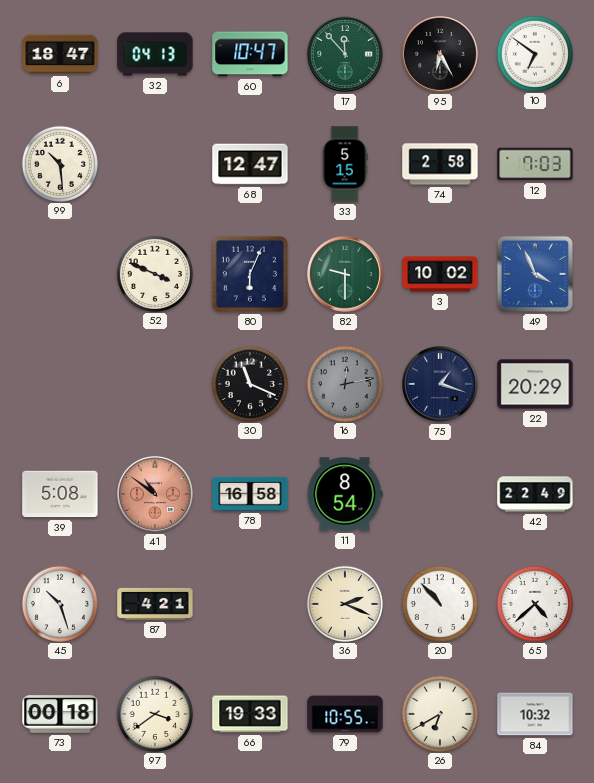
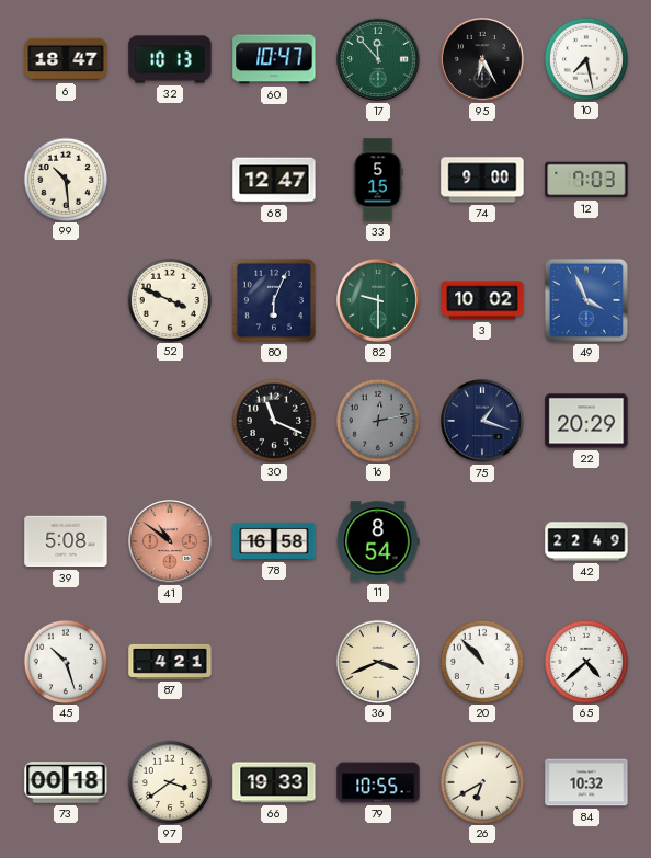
32: 04:13 -> 10:13 (170, 59)
10: 6:51 -> 7:28 (585, 58)
74: 2:58 -> 9:00 (482, 180)
36: 2:19 -> 3:41 (377, 661)
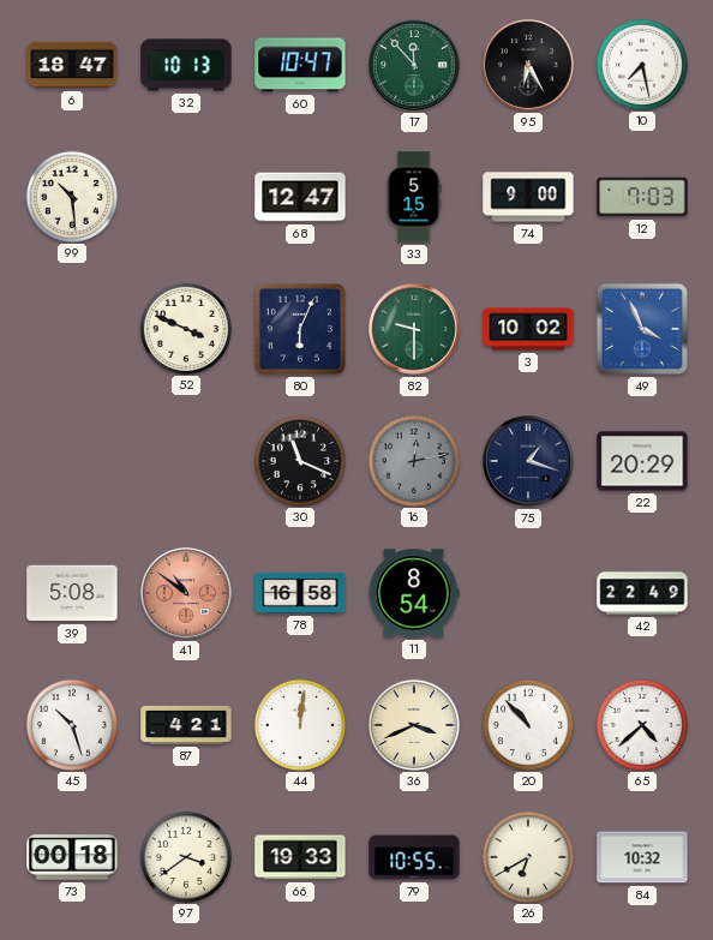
44: none -> 12:01 (299, 724)
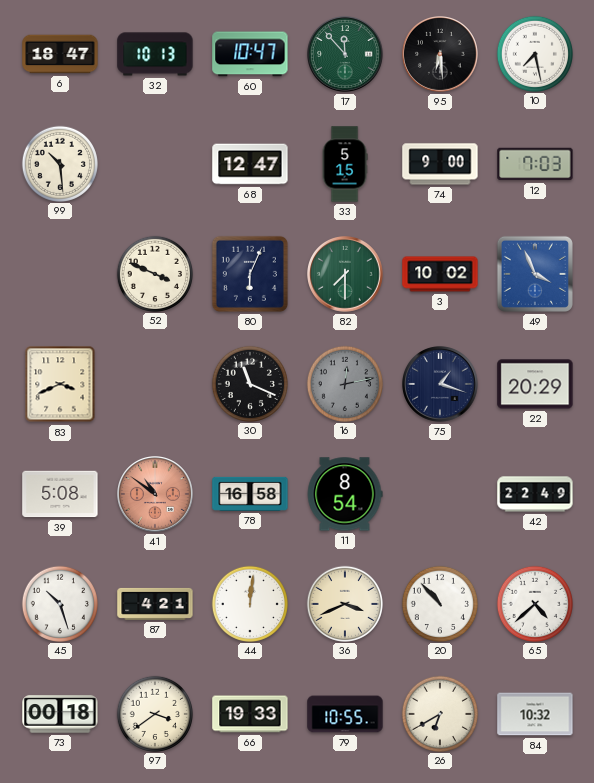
95: 6:25 -> 6:29 (441, 55)
82: 9:30 -> 7:30 (346, 275)
83: none -> 3:41 (60, 384)
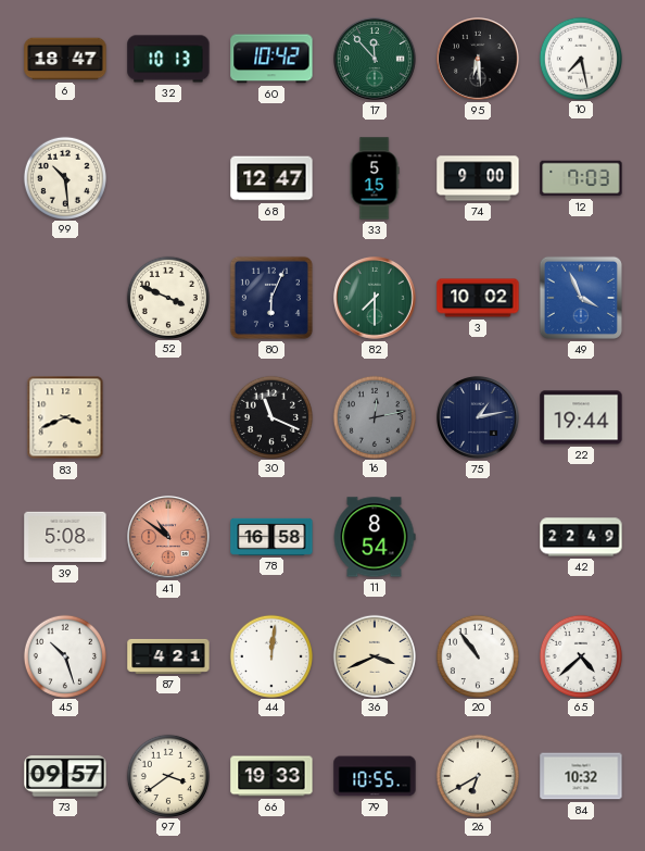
60: 10:47 -> 10:42 (271, 59)
75: 1:18 -> 1:13 (479, 418)
22: 20:29 -> 19:44 (581, 417)
20: 10:53 -> 10:54 (477, 655)
73: 00:18 -> 09:57 (65, 776)
